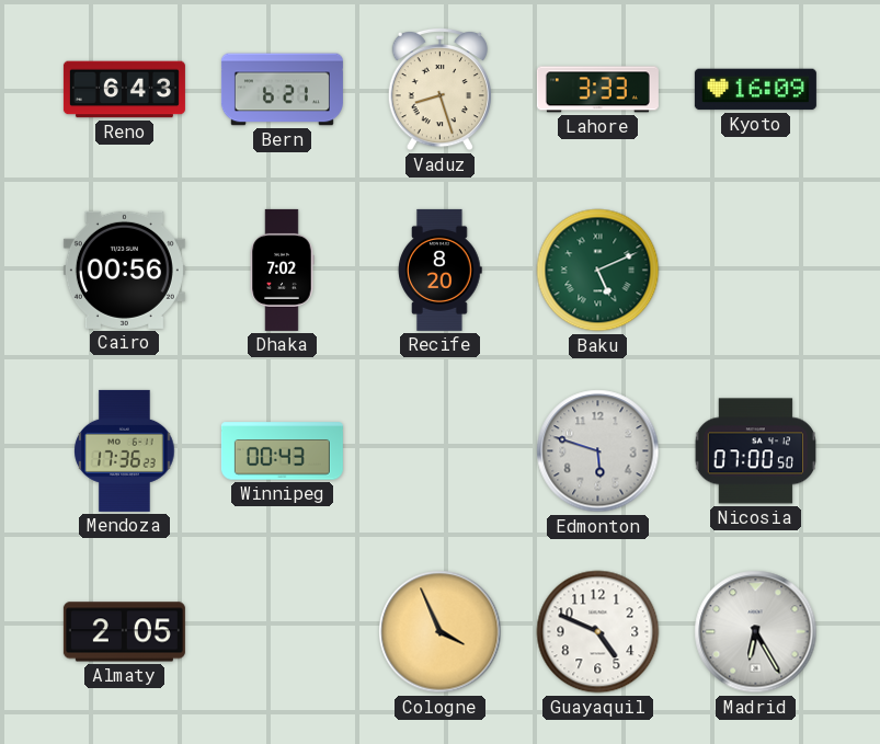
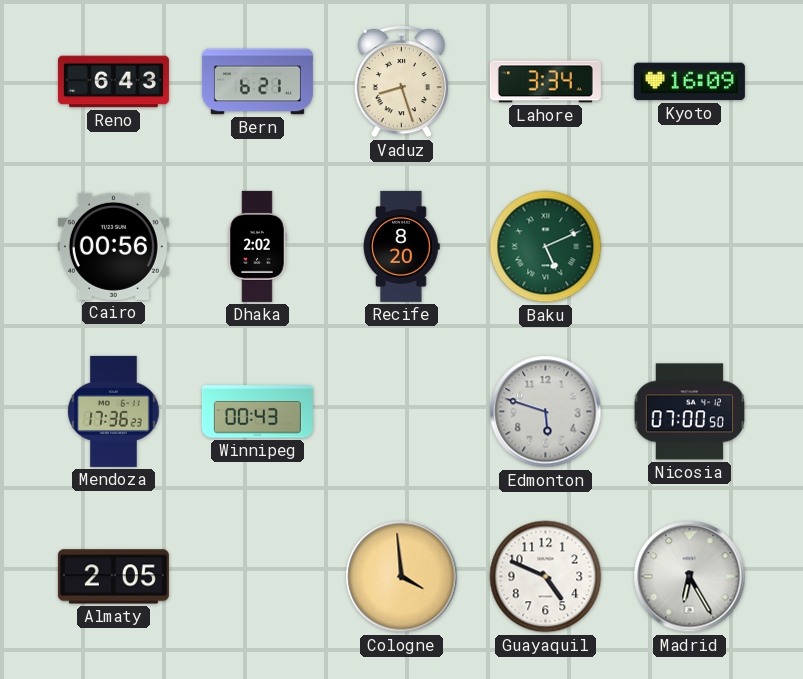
Lahore: 3:33 -> 3:34 (545, 82)
Dhaka: 7:02 -> 2:02 (257, 246)
Cologne: 3:56 -> 3:59 (402, 577)
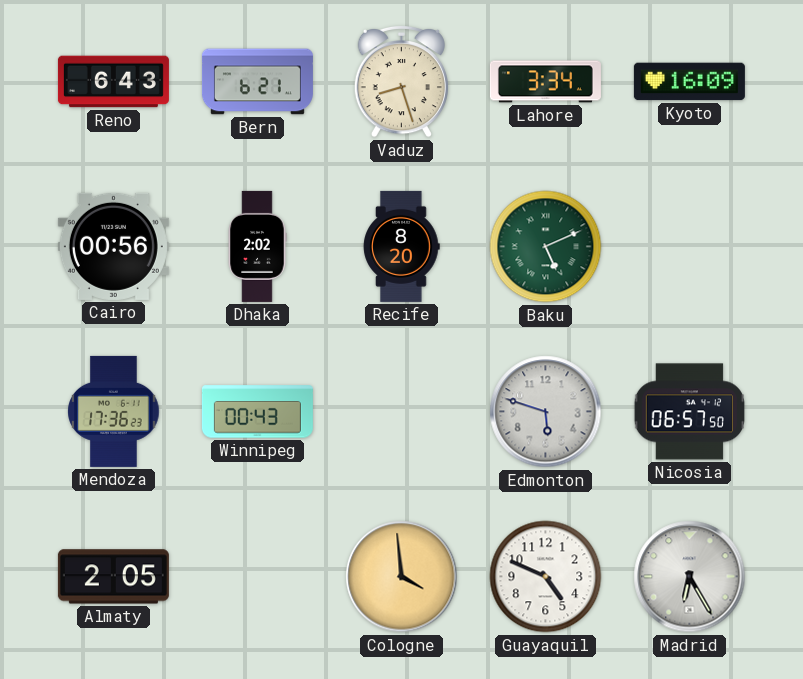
Nicosia: 07:00 -> 06:57 (689, 412)
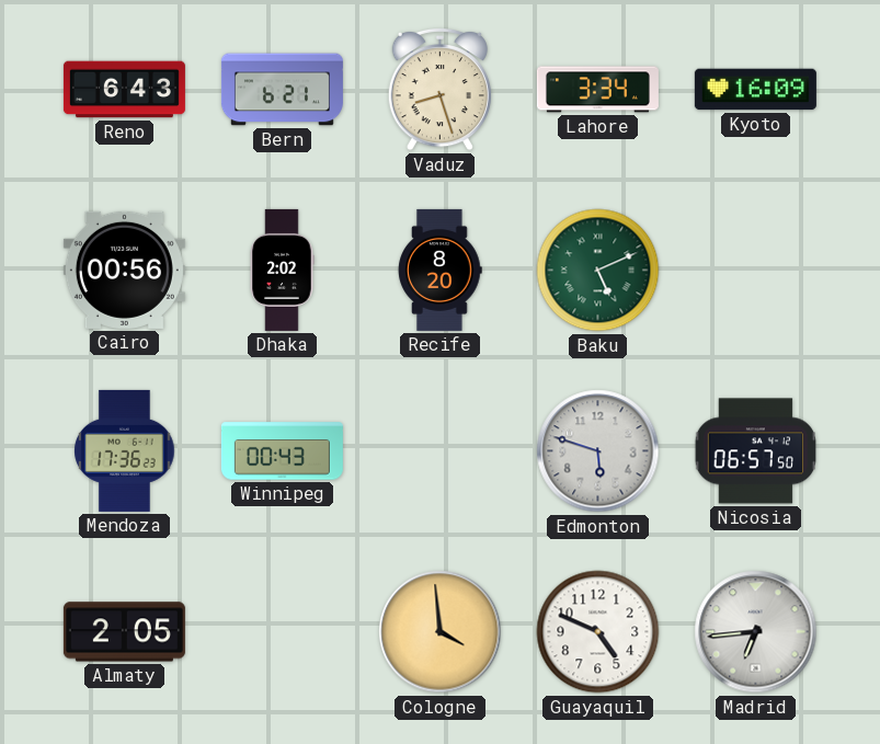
Madrid: 6:25 -> 6:44 (756, 632)
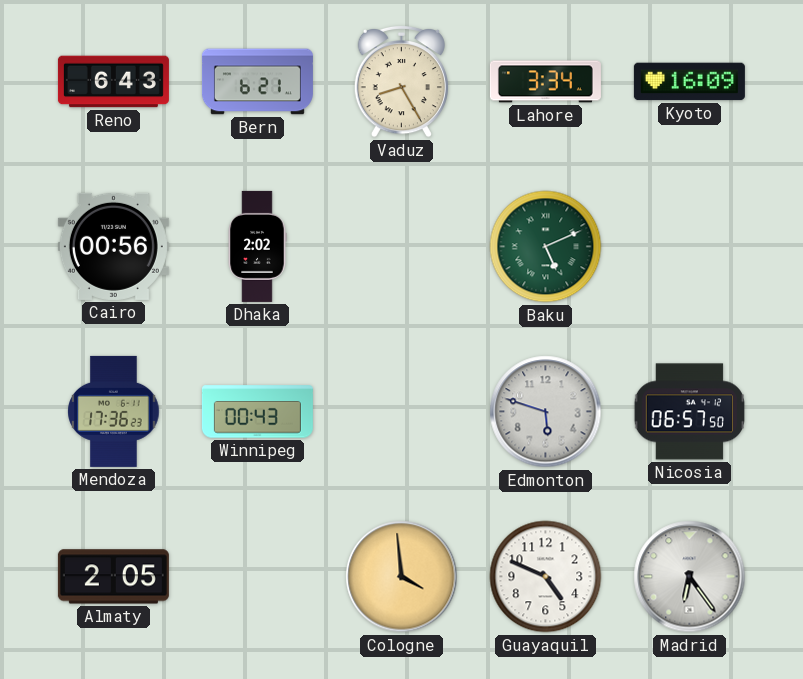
Vaduz: 8:27 -> 8:25 (401, 81)
Recife: 8:20 -> none (441, 270)
Madrid: 6:44 -> 6:24 (690, 577)
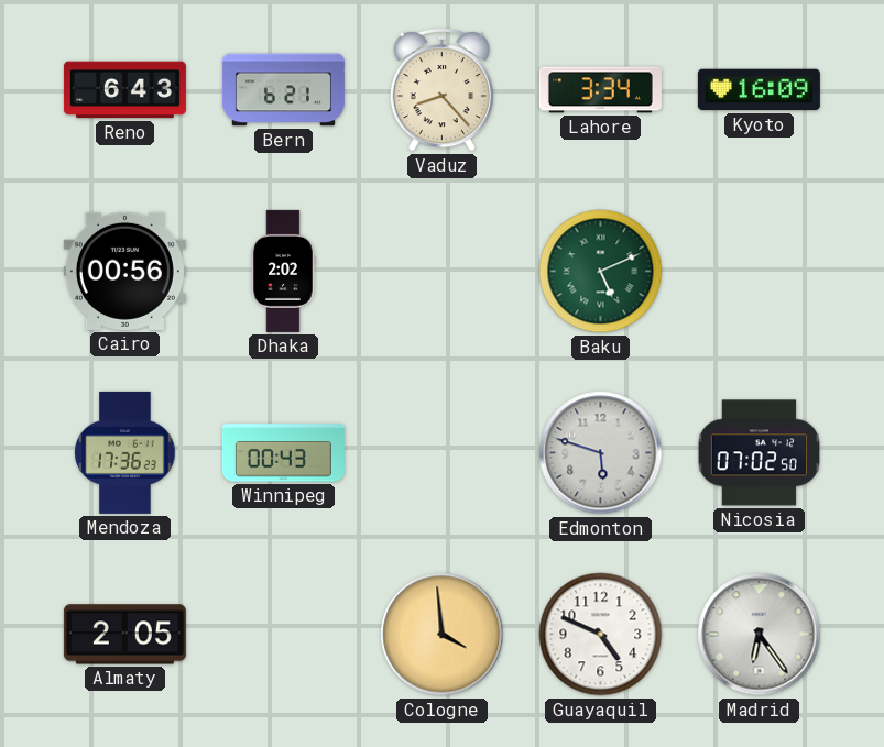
Vaduz: 8:25 -> 8:23 (441, 89)
Nicosia: 06:57 -> 07:02 (759, 453)
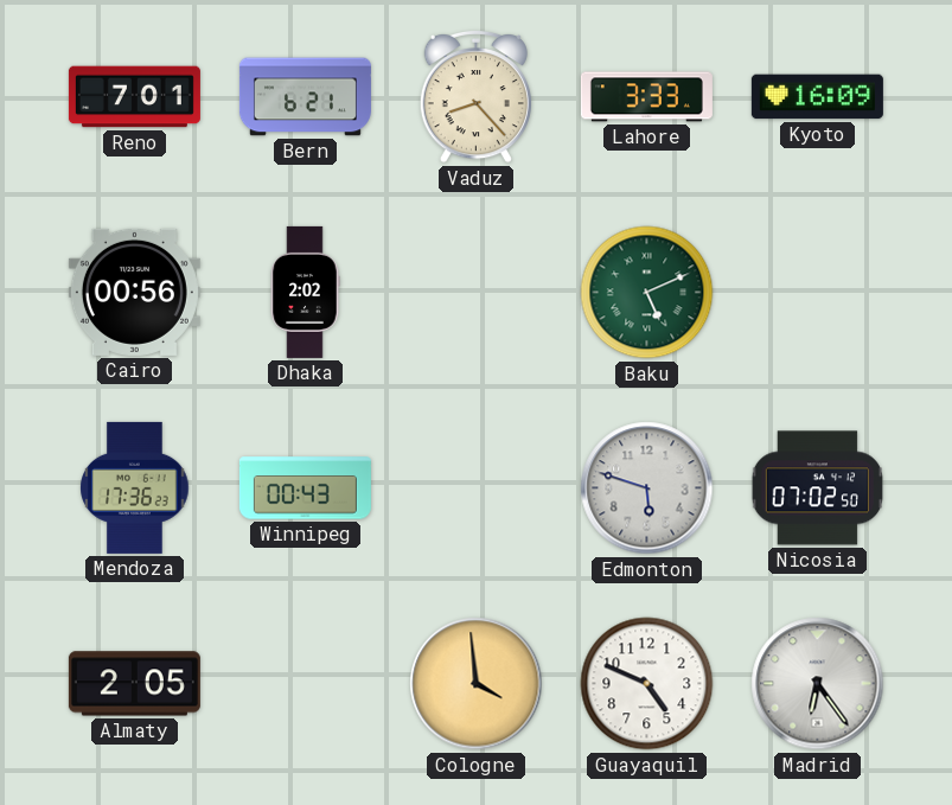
Reno: 6:43 -> 7:01 (134, 97)
Lahore: 3:34 -> 3:33 (646, 97)
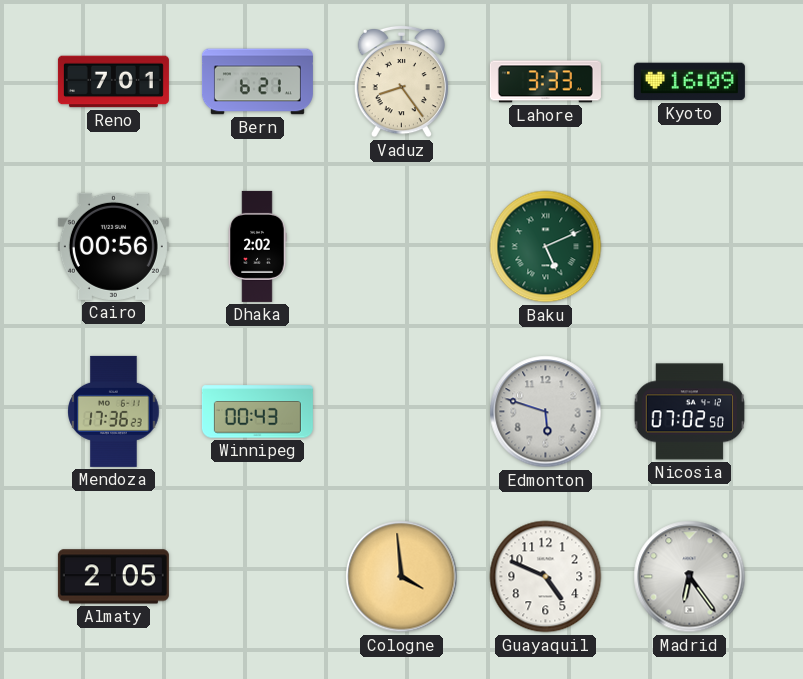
Vaduz: 8:23 -> 8:24 (401, 81)
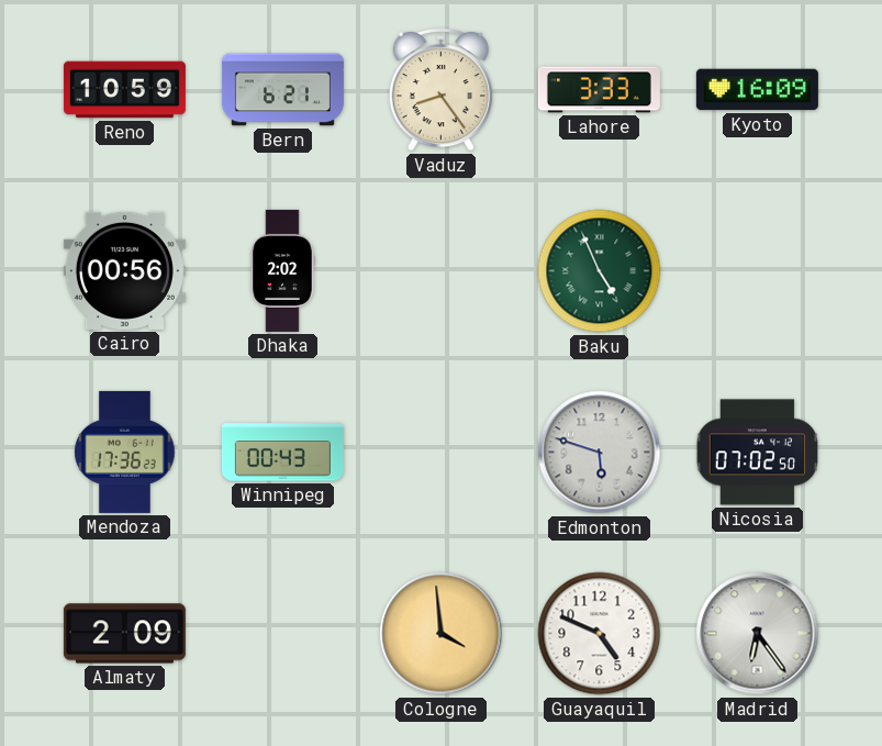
Reno: 7:01 -> 10:59 (124, 90)
Baku: 5:11 -> 4:56 (600, 271)
Almaty: 2:05 -> 2:09 (124, 634)
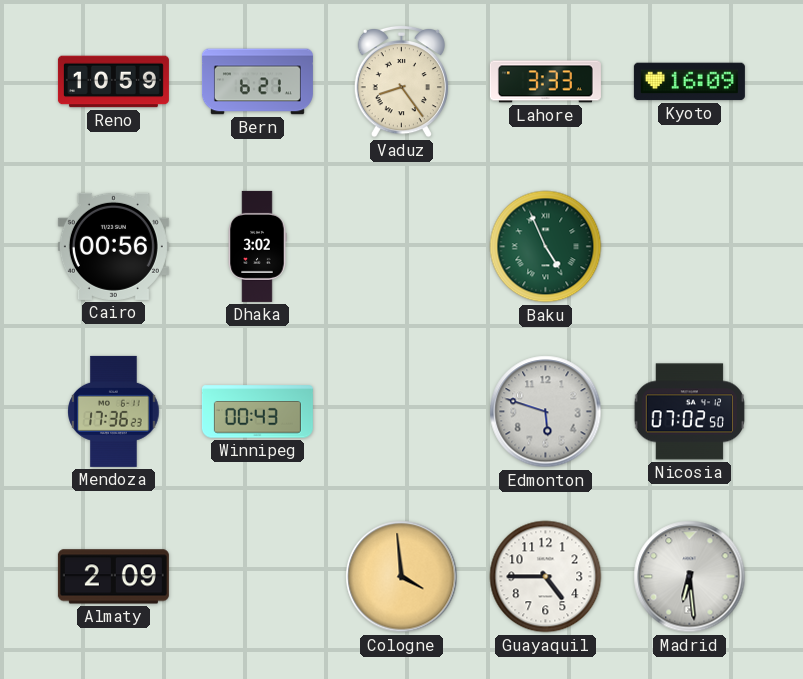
Dhaka: 2:02 -> 3:02 (257, 246)
Guayaquil: 4:49 -> 4:45 (546, 577)
Madrid: 6:24 -> 6:29 (690, 577)
